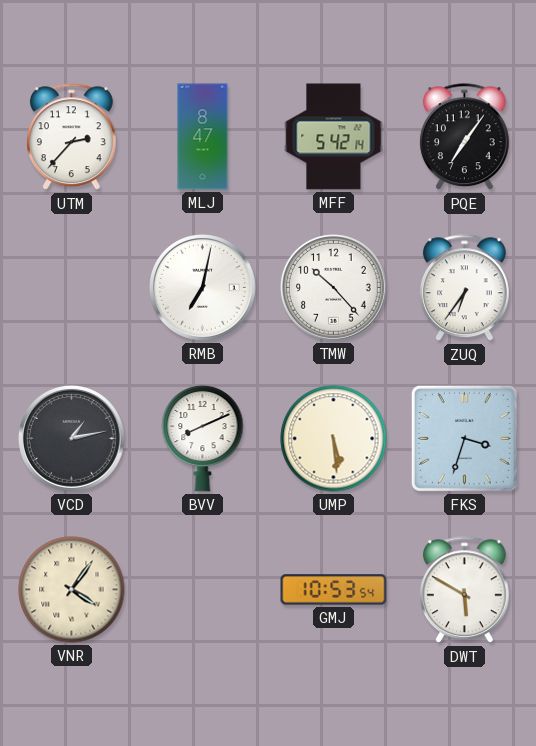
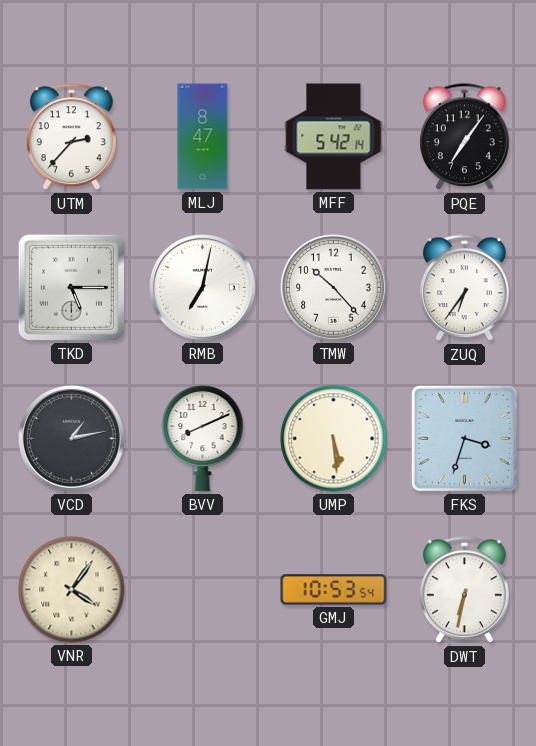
TKD: none -> 5:15 (71, 287)
DWT: 5:50 -> 6:32 (464, 590)
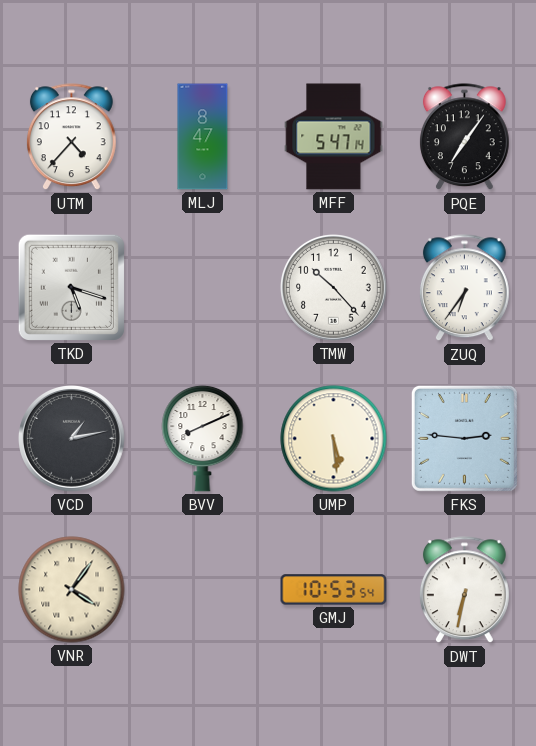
UTM: 2:37 -> 4:37 (71, 137)
MFF: 5:42 -> 5:47 (334, 137)
TKD: 5:15 -> 5:18 (71, 287)
RMB: 7:02 -> none (203, 288)
FKS: 3:33 -> 2:46 (464, 438)
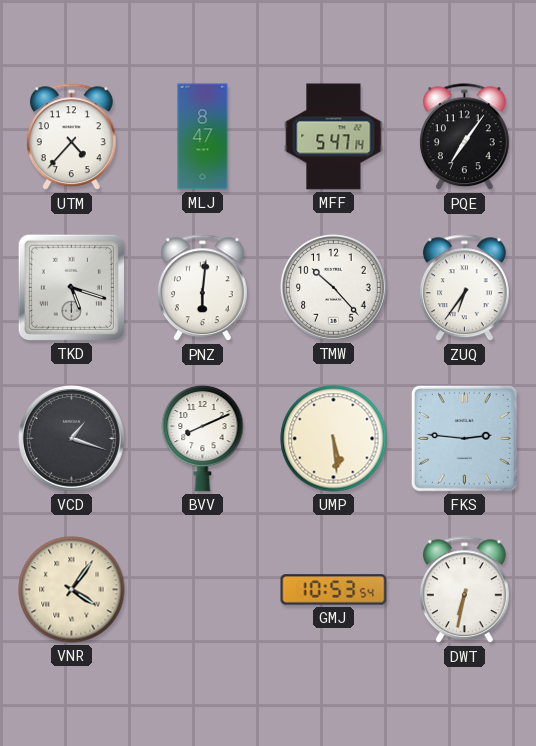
PNZ: none -> 6:01 (202, 288)
VCD: 1:13 -> 1:18 (72, 439)
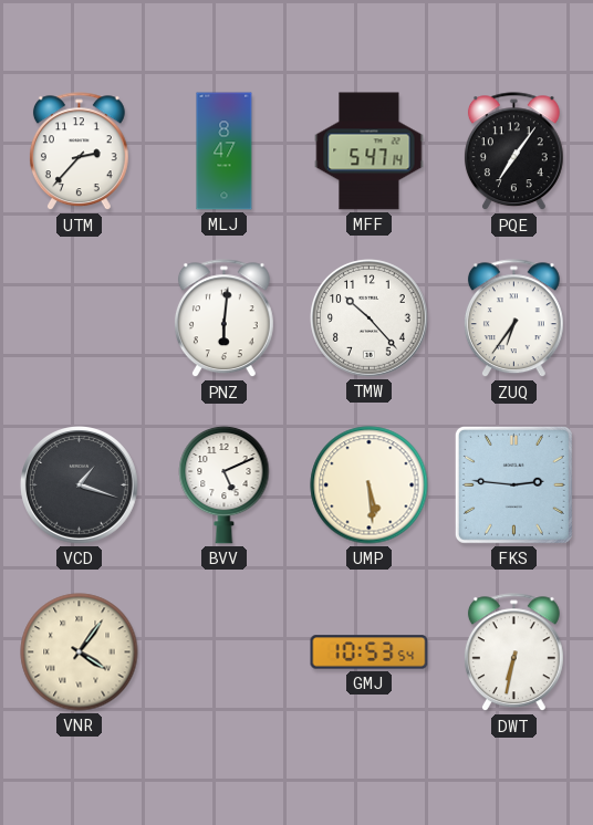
UTM: 4:37 -> 2:37 (79, 152)
TKD: 5:18 -> none (71, 287)
BVV: 8:11 -> 5:11 (225, 484)
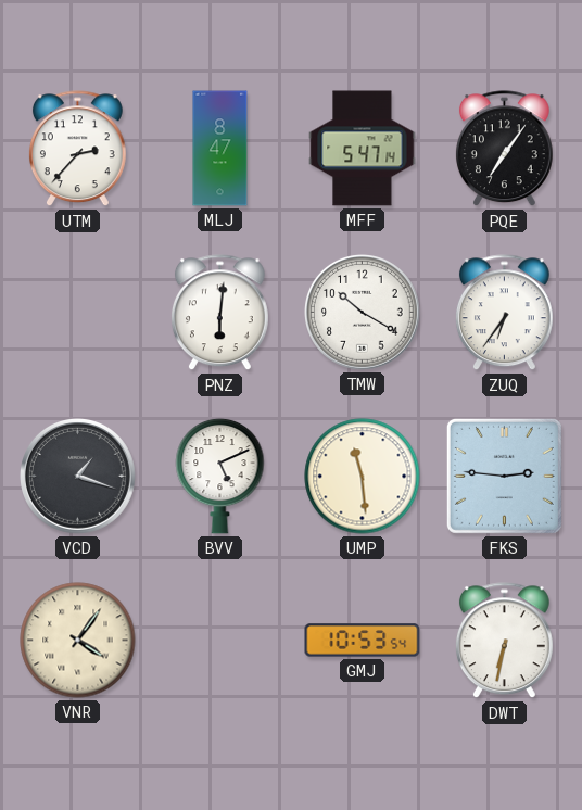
TMW: 10:23 -> 10:20 (363, 313)
UMP: 5:29 -> 11:29 (363, 477)
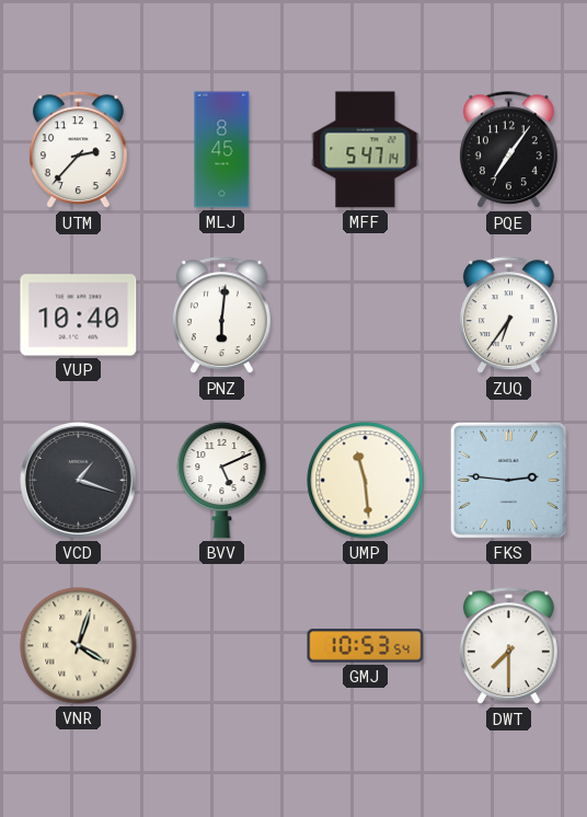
MLJ: 8:47 -> 8:45 (222, 150)
VUP: none -> 10:40 (79, 315)
TMW: 10:20 -> none (363, 313)
VNR: 4:06 -> 4:03 (79, 646)
DWT: 6:32 -> 7:30 (508, 646)
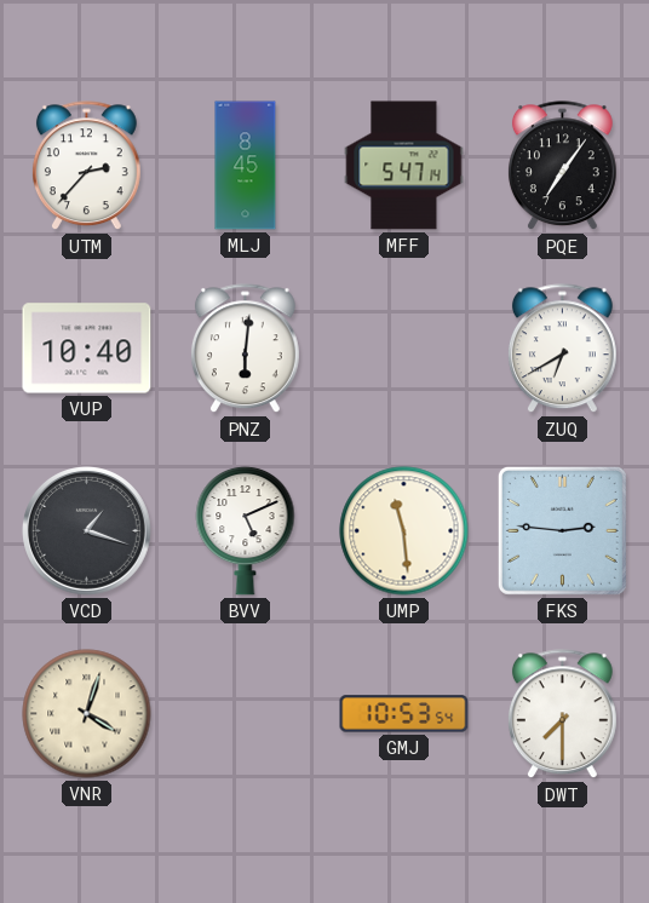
ZUQ: 6:36 -> 6:40 (562, 349)
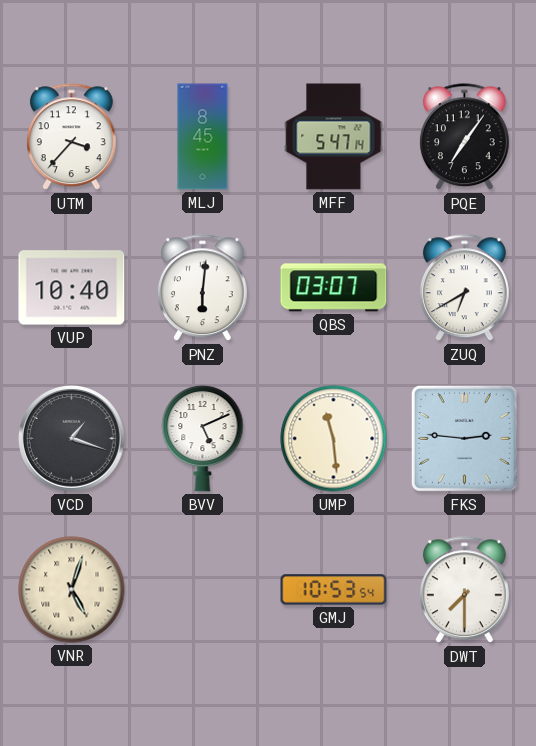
UTM: 2:37 -> 3:37 (71, 137)
QBS: none -> 03:07 (334, 288)
VNR: 4:03 -> 5:03 (72, 590)
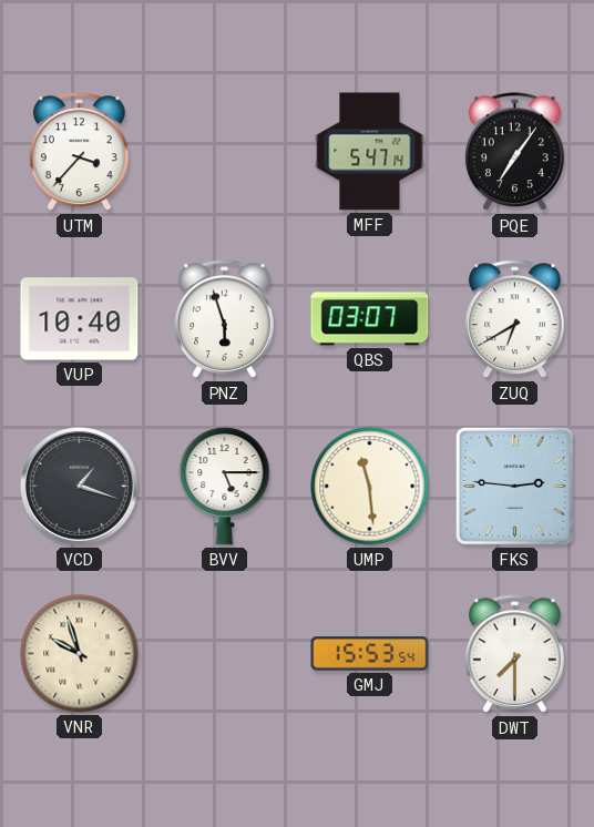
MLJ: 8:45 -> none (203, 137)
PNZ: 6:01 -> 5:57 (224, 319)
BVV: 5:11 -> 5:15 (225, 486)
VNR: 5:03 -> 9:57 (80, 654)
GMJ: 10:53 -> 15:53 (370, 654)
